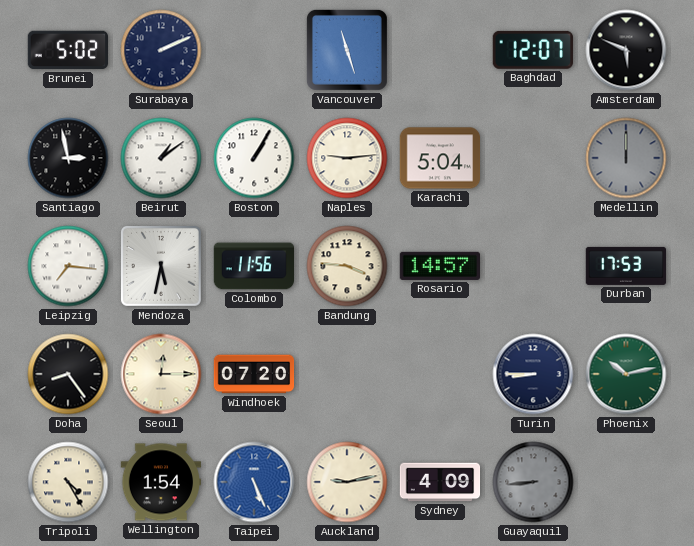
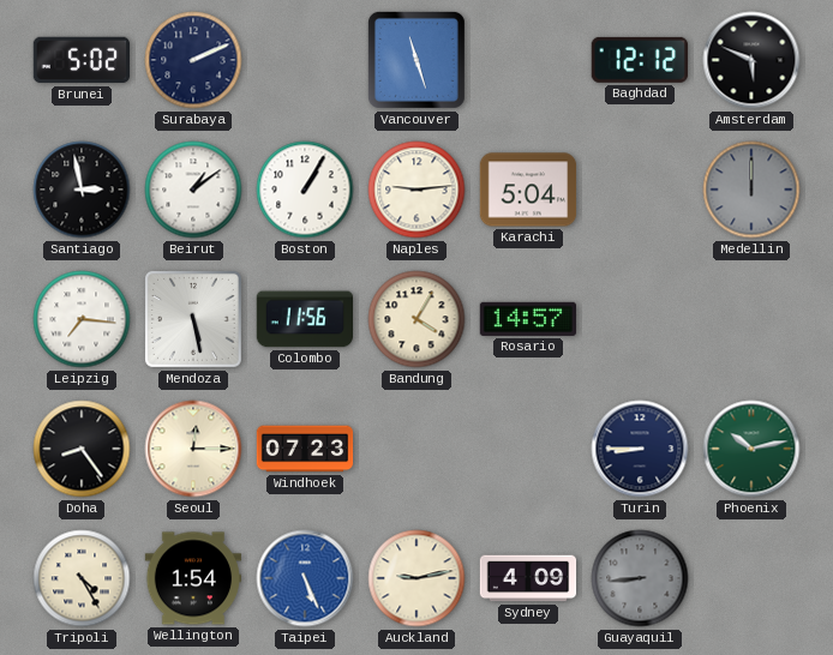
Baghdad: 12:07 -> 12:12 (640, 60)
Mendoza: 5:32 -> 5:28 (193, 319)
Bandung: 3:46 -> 4:05 (416, 319)
Durban: 17:53 -> none (626, 266)
Windhoek: 07:20 -> 07:23 (305, 449)
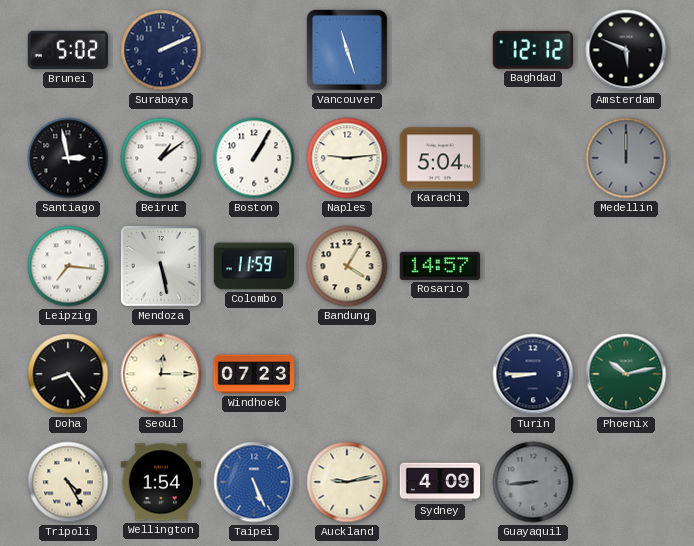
Colombo: 11:56 -> 11:59 (254, 266)
